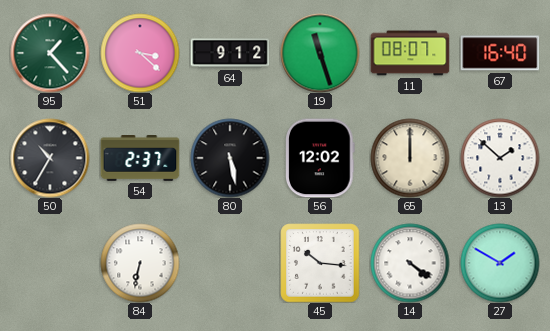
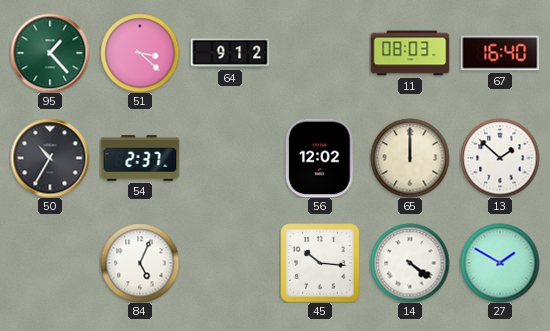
19: 11:27 -> none (320, 53)
11: 08:07 -> 08:03 (410, 53)
80: 5:28 -> none (230, 158)
84: 6:32 -> 5:04 (140, 263)
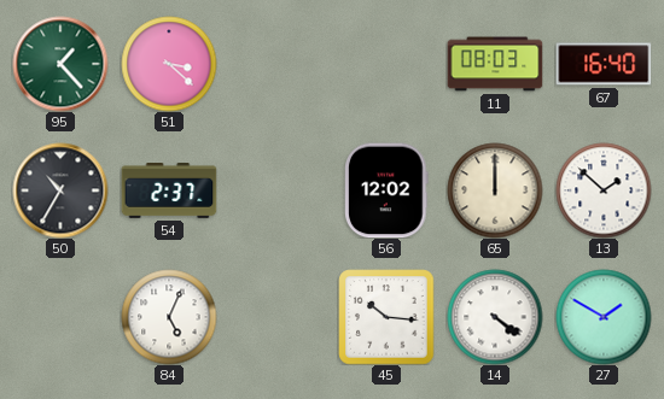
64: 9:12 -> none (230, 53)
